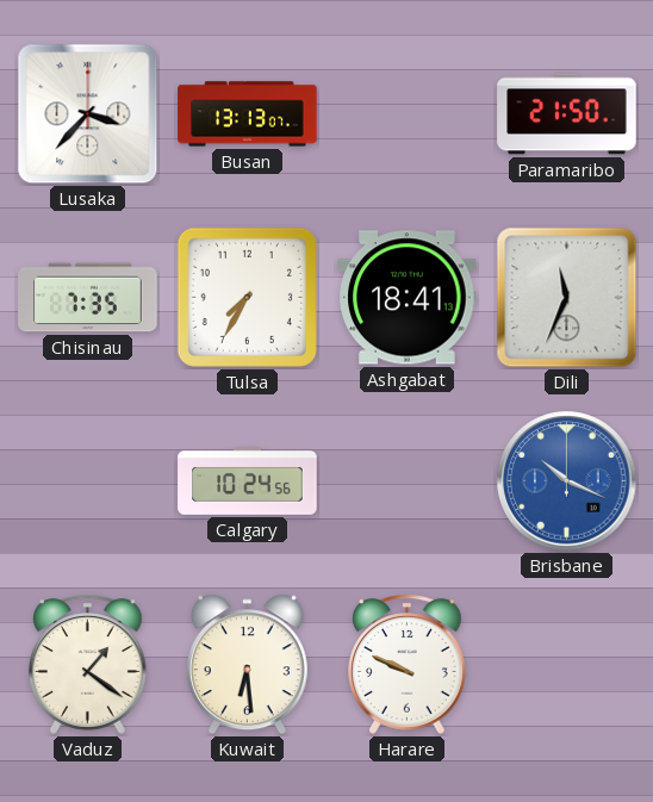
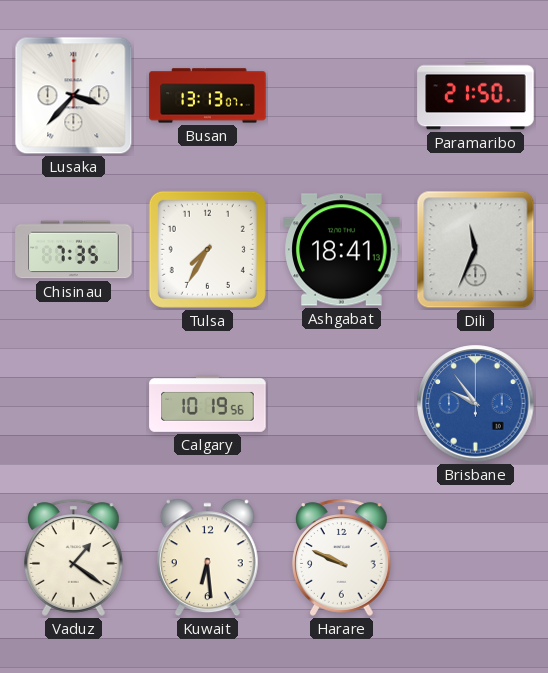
Calgary: 10:24 -> 10:19 (208, 404)
Brisbane: 10:19 -> 9:54 (476, 404)
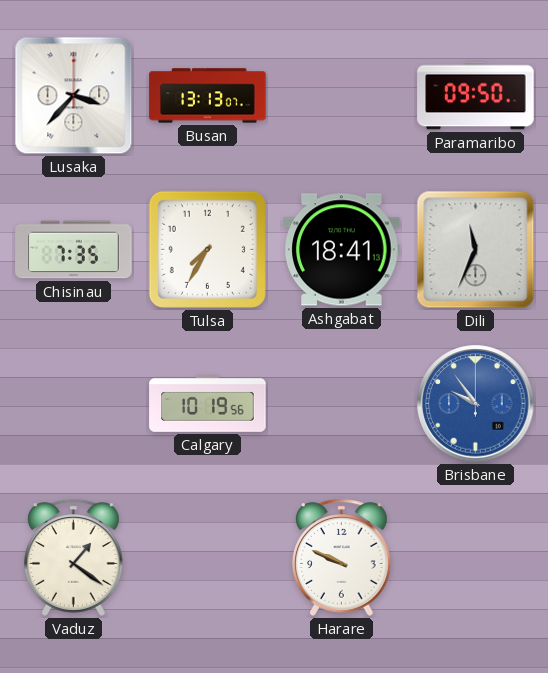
Paramaribo: 21:50 -> 09:50 (476, 96)
Kuwait: 6:29 -> none (207, 558)
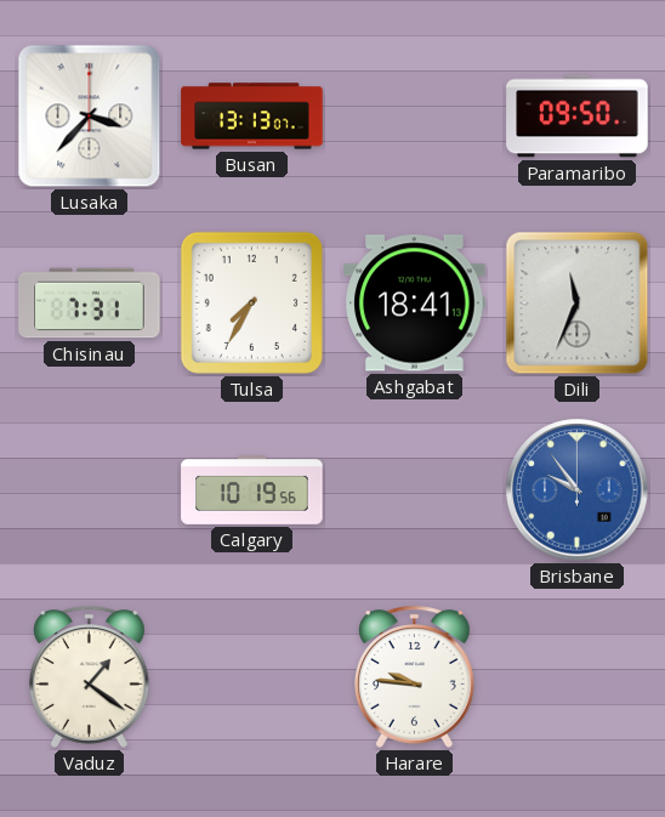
Chisinau: 7:35 -> 7:31 (90, 303)
Harare: 9:49 -> 9:46 (415, 676)
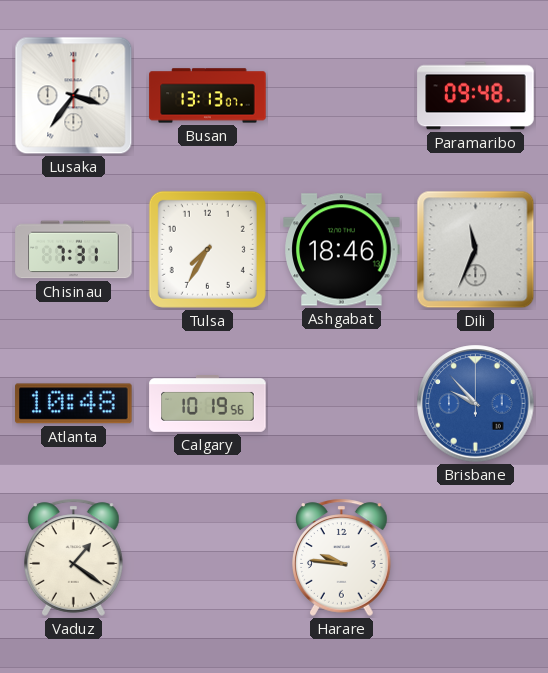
Lusaka: 3:37 -> 3:36 (74, 96)
Paramaribo: 09:50 -> 09:48 (476, 96)
Ashgabat: 18:41 -> 18:46 (342, 250)
Atlanta: none -> 10:48 (74, 404)
Brisbane: 9:54 -> 9:53 (476, 404)
